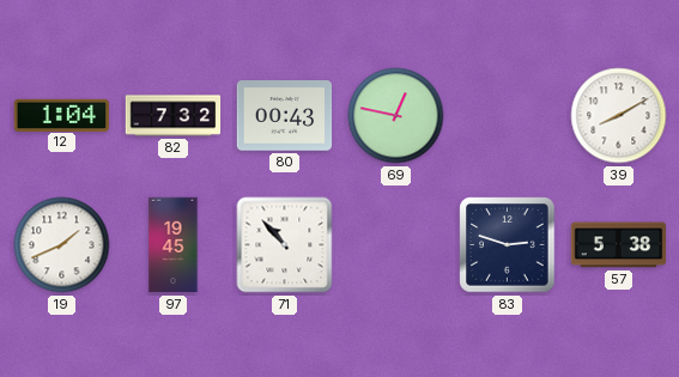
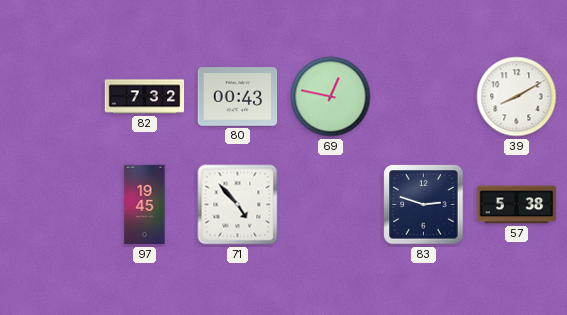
12: 1:04 -> none (61, 115)
19: 1:41 -> none (62, 245)
71: 10:53 -> 4:53 (238, 205)
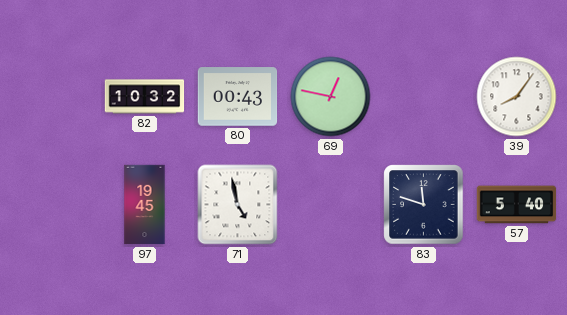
82: 7:32 -> 10:32 (145, 97)
39: 8:10 -> 8:06 (517, 97)
71: 4:53 -> 4:58 (238, 205)
83: 2:48 -> 11:48 (424, 205)
57: 5:38 -> 5:40 (517, 205)
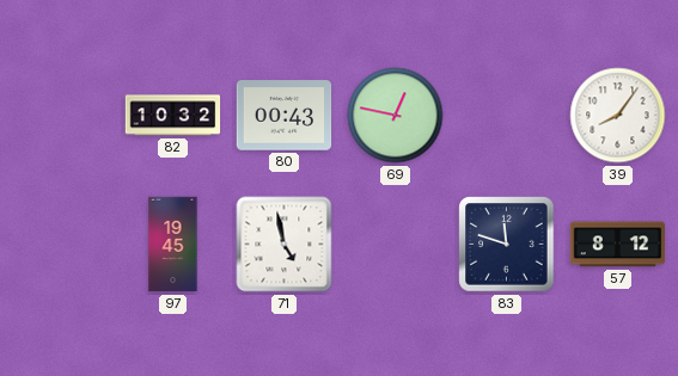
57: 5:40 -> 8:12 (618, 245)
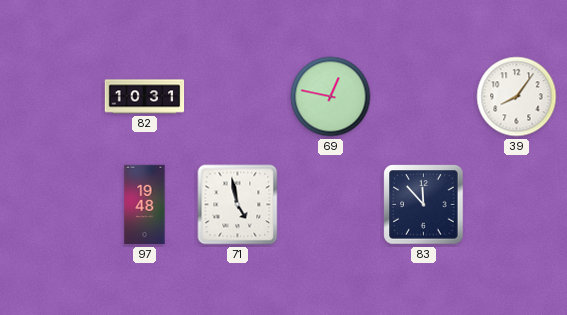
82: 10:32 -> 10:31 (145, 97)
80: 00:43 -> none (285, 116)
97: 19:45 -> 19:48 (145, 205)
83: 11:48 -> 11:53 (424, 205)
57: 8:12 -> none (618, 245)
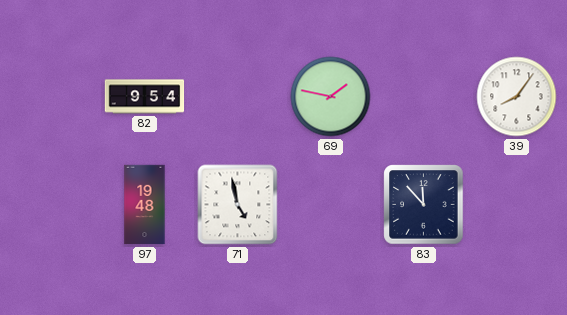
82: 10:31 -> 9:54 (145, 97)
69: 12:47 -> 1:47 (331, 97)
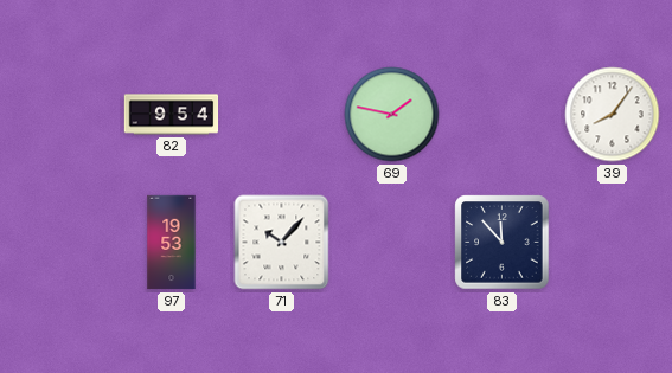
97: 19:48 -> 19:53 (172, 243)
71: 4:58 -> 10:07 (282, 243)
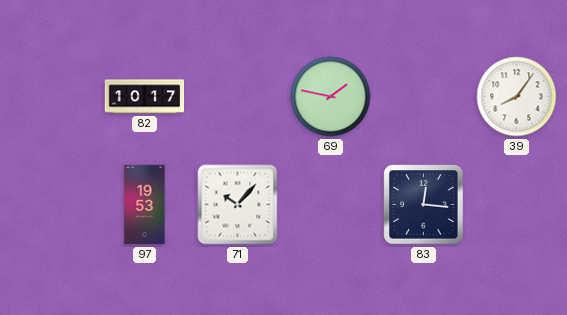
82: 9:54 -> 10:17 (145, 97)
83: 11:53 -> 12:16 (424, 205)
